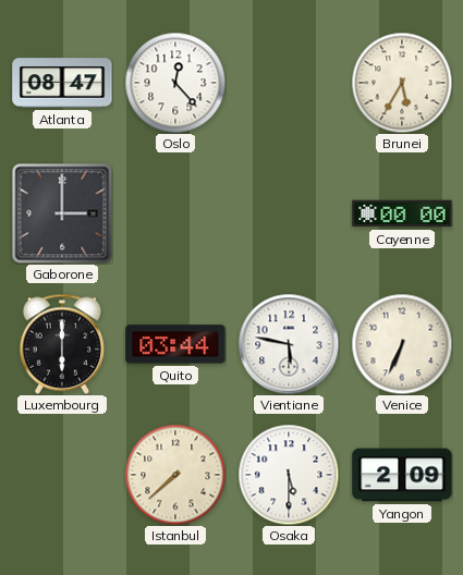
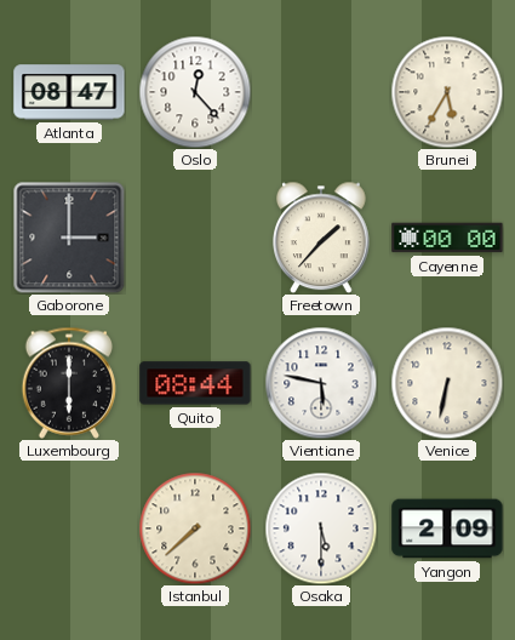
Freetown: none -> 1:37 (322, 238)
Quito: 03:44 -> 08:44 (195, 383)
Venice: 6:34 -> 6:32 (447, 383)
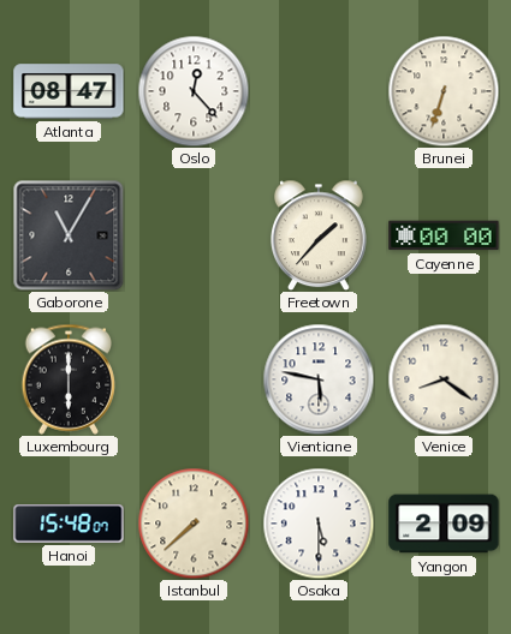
Brunei: 5:35 -> 6:33 (444, 91)
Gaborone: 3:00 -> 11:05 (69, 235)
Quito: 08:44 -> none (195, 383)
Venice: 6:32 -> 8:21 (444, 379)
Hanoi: none -> 15:48 (69, 524)
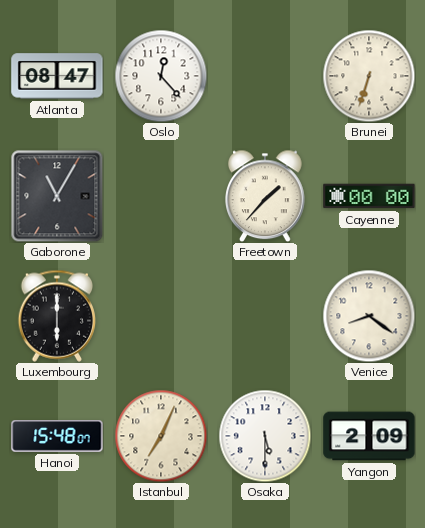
Vientiane: 5:47 -> none (319, 379)
Istanbul: 7:38 -> 7:04 (161, 436)
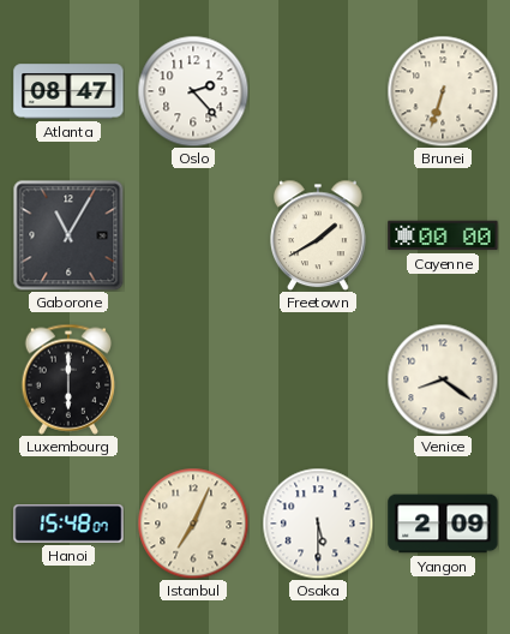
Oslo: 12:23 -> 2:23 (193, 91)
Freetown: 1:37 -> 1:40 (319, 235)
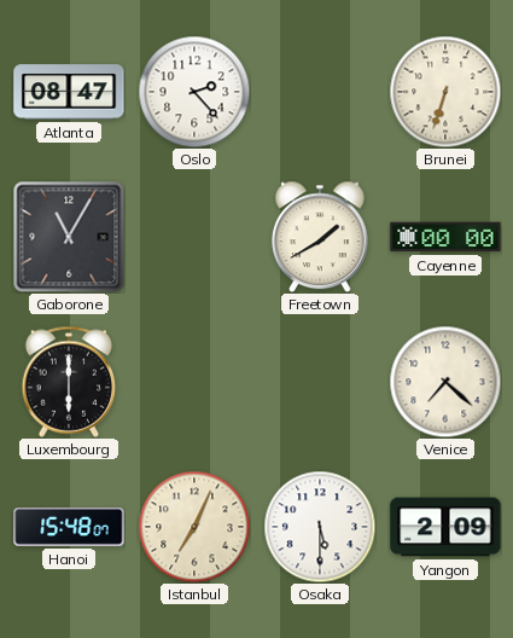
Venice: 8:21 -> 7:22 (445, 382)
